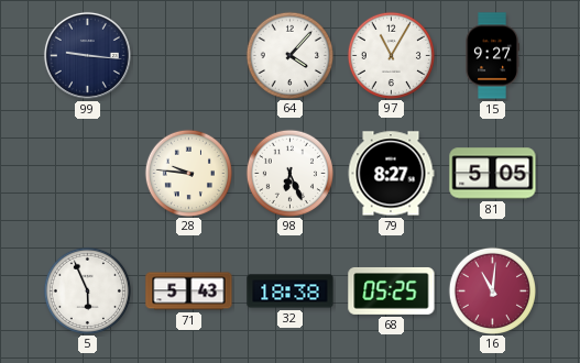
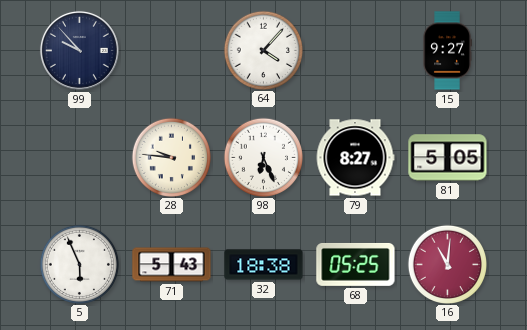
99: 9:16 -> 9:53 (79, 50)
97: 11:05 -> none (391, 55)
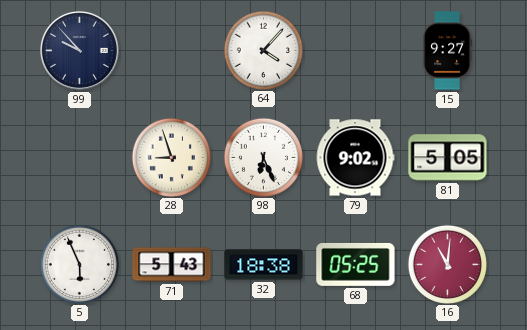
28: 9:46 -> 8:57 (171, 157)
79: 8:27 -> 9:02 (355, 158)
